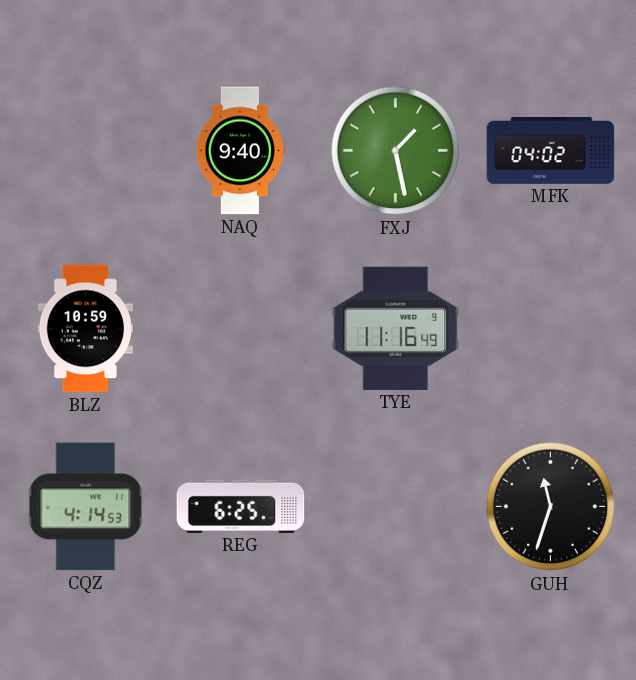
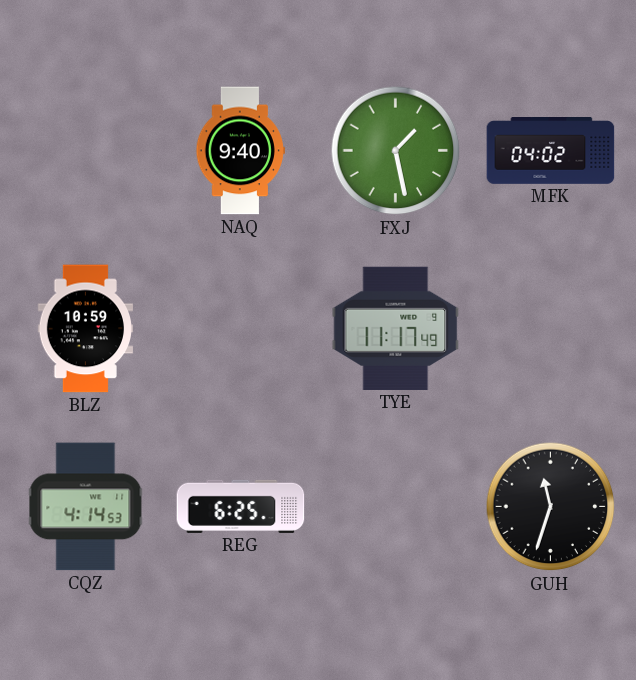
TYE: 11:16 -> 11:17 (396, 328)
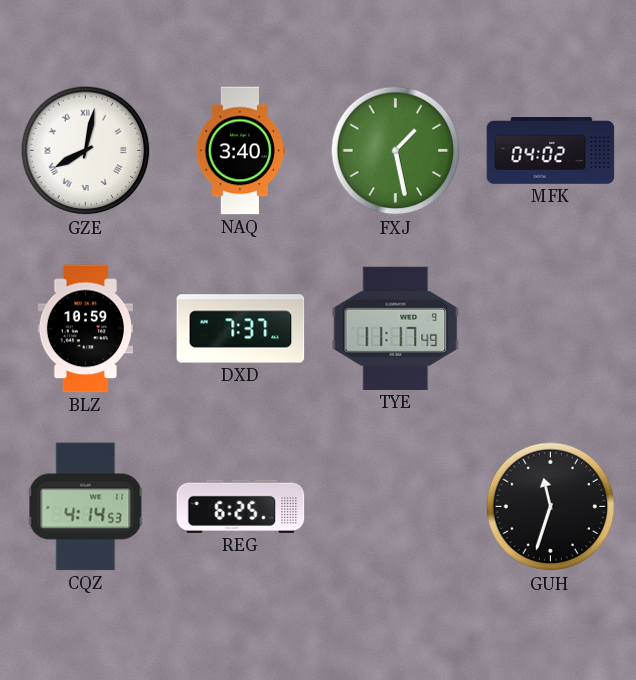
GZE: none -> 8:02 (86, 151)
NAQ: 9:40 -> 3:40 (240, 151)
DXD: none -> 7:37 (241, 329)
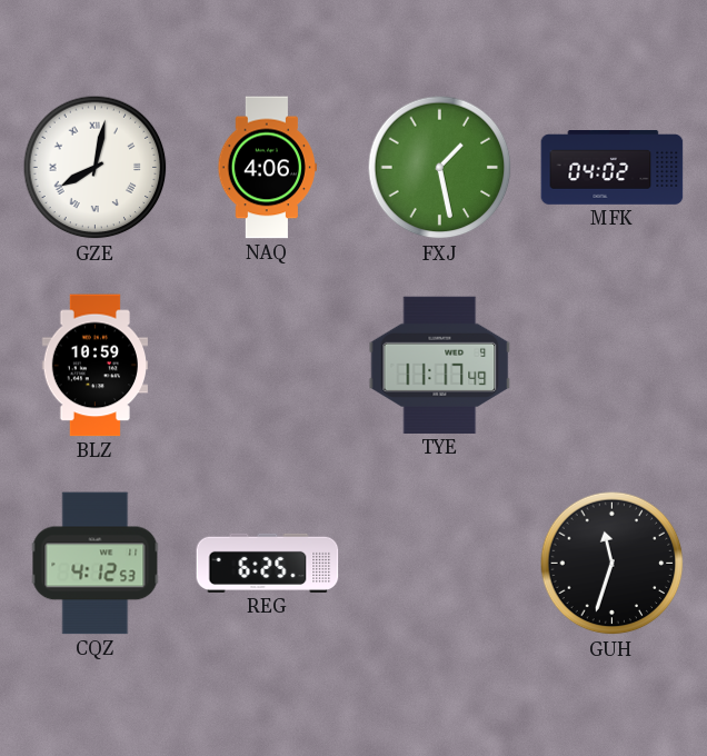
NAQ: 3:40 -> 4:06 (267, 168)
DXD: 7:37 -> none (241, 329)
CQZ: 4:14 -> 4:12 (96, 564)
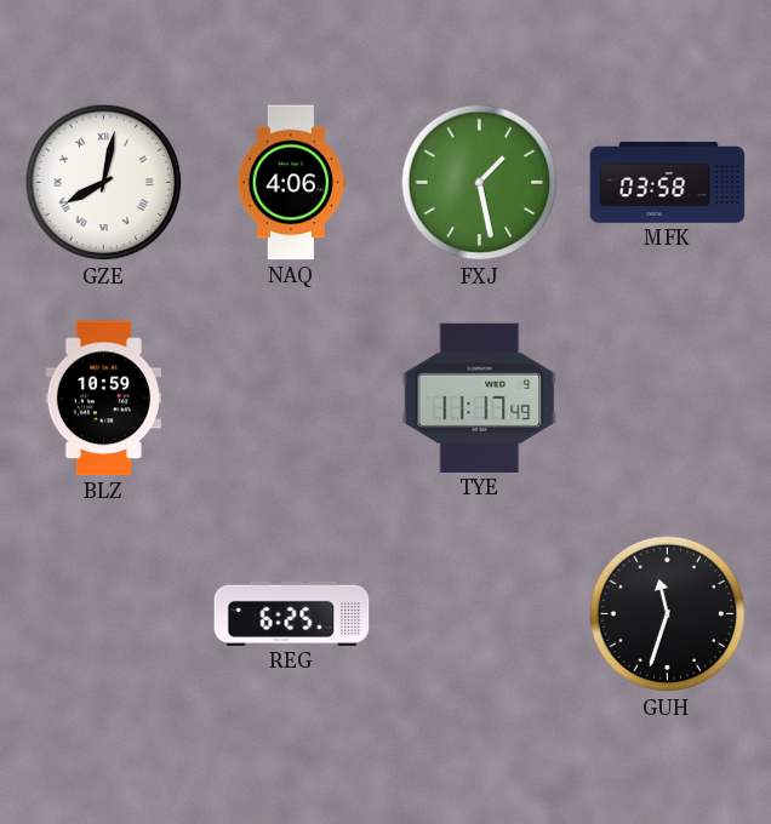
MFK: 04:02 -> 03:58 (668, 183)
CQZ: 4:12 -> none (96, 564)
